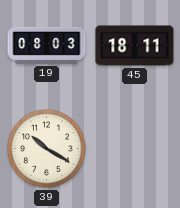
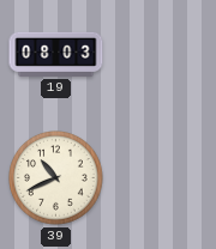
45: 18:11 -> none (135, 46)
39: 10:20 -> 10:41 (56, 178)
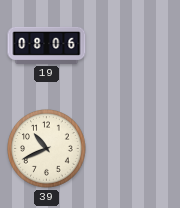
19: 08:03 -> 08:06 (47, 45)
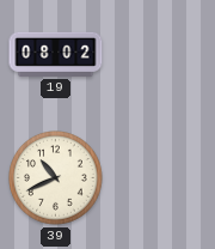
19: 08:06 -> 08:02 (56, 54)
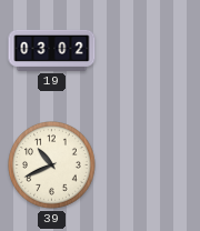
19: 08:02 -> 03:02 (52, 50)
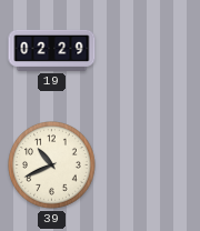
19: 03:02 -> 02:29 (52, 50)
